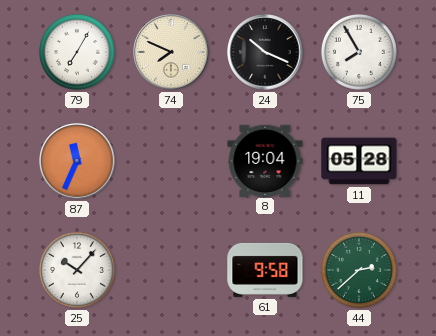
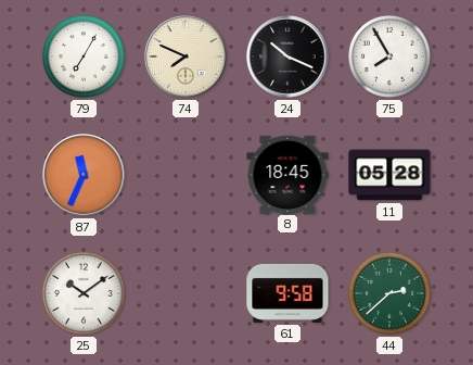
8: 19:04 -> 18:45 (287, 174)
25: 10:07 -> 10:09 (84, 293)
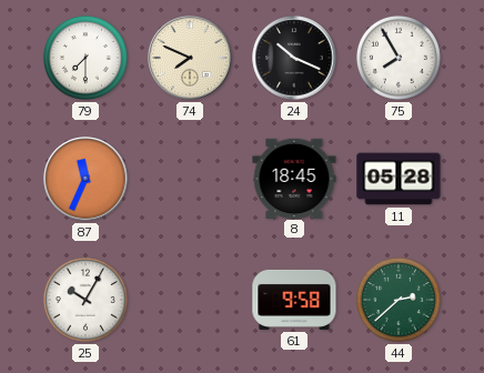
79: 7:05 -> 7:30 (85, 58)
25: 10:09 -> 10:05 (85, 300)
